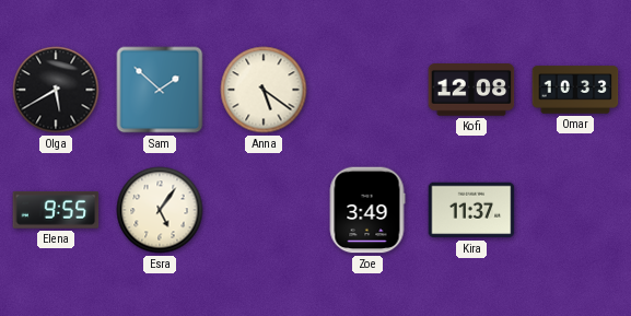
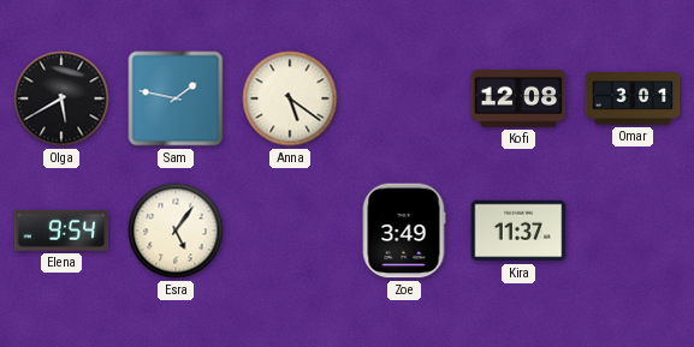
Sam: 1:52 -> 1:47 (176, 98)
Omar: 10:33 -> 3:01 (633, 98)
Elena: 9:55 -> 9:54 (61, 231)
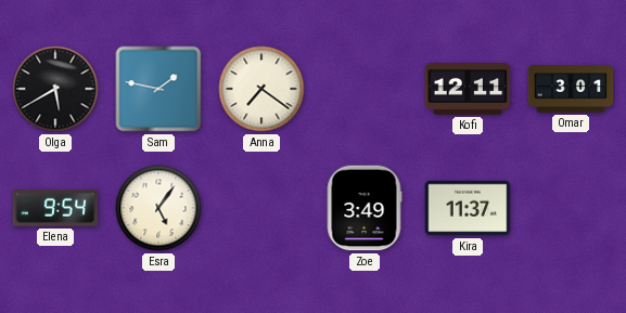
Anna: 5:21 -> 7:21 (261, 89)
Kofi: 12:08 -> 12:11 (468, 90)
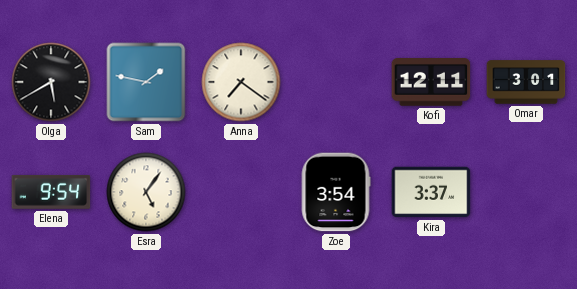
Zoe: 3:49 -> 3:54 (336, 192)
Kira: 11:37 -> 3:37 (431, 192)
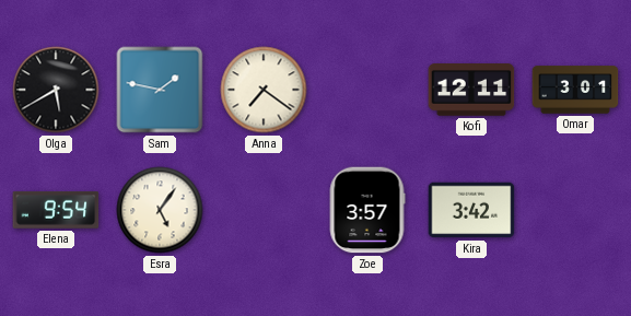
Zoe: 3:54 -> 3:57 (367, 210)
Kira: 3:37 -> 3:42 (471, 210)
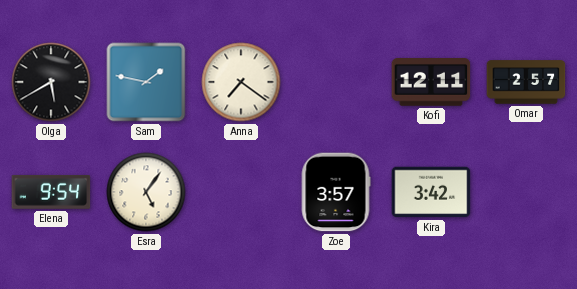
Omar: 3:01 -> 2:57 (526, 82)
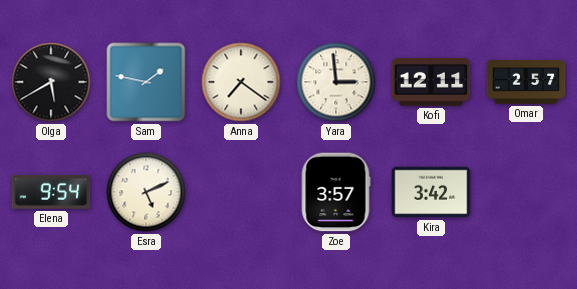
Yara: none -> 2:59 (336, 82)
Esra: 5:06 -> 5:11 (146, 192)
